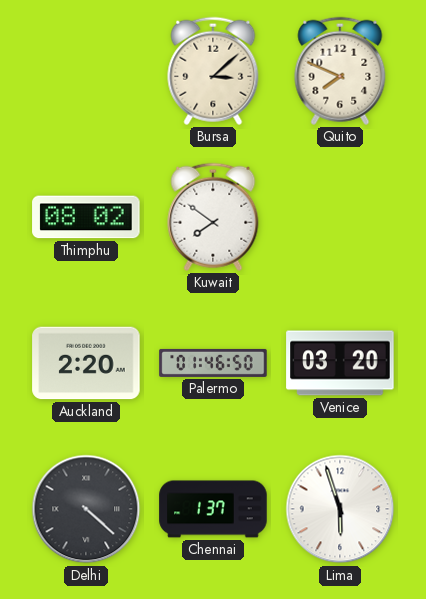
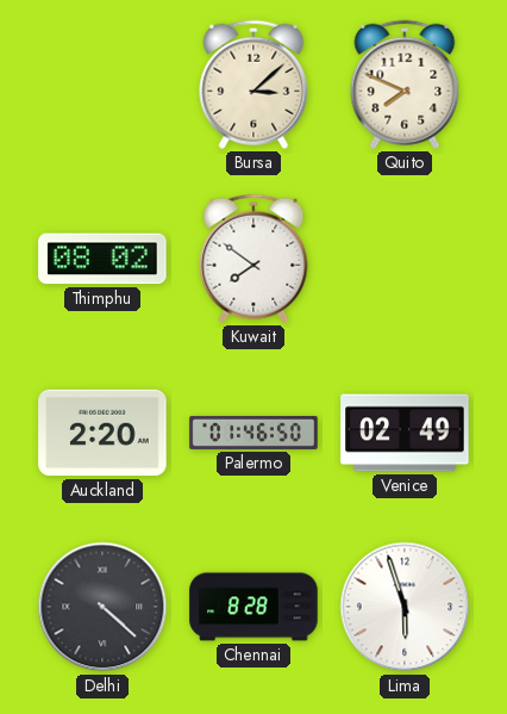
Venice: 03:20 -> 02:49 (405, 433)
Chennai: 1:37 -> 8:28 (253, 607)
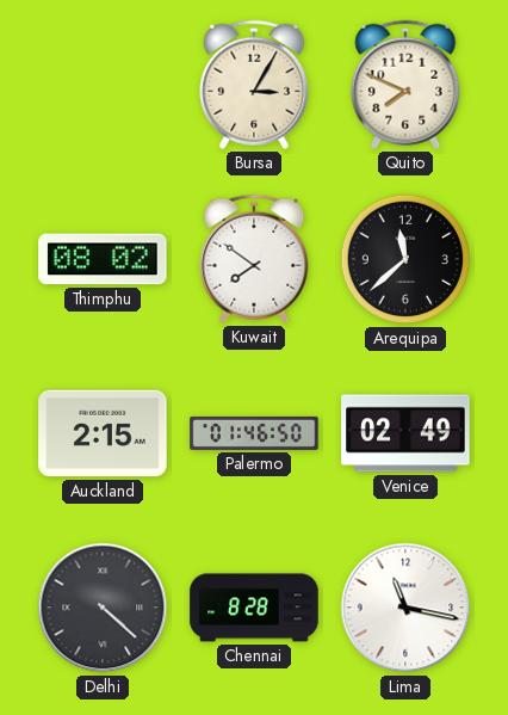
Bursa: 3:08 -> 3:05 (254, 85)
Arequipa: none -> 11:38 (405, 259)
Auckland: 2:20 -> 2:15 (103, 433)
Lima: 5:57 -> 11:17 (405, 608)
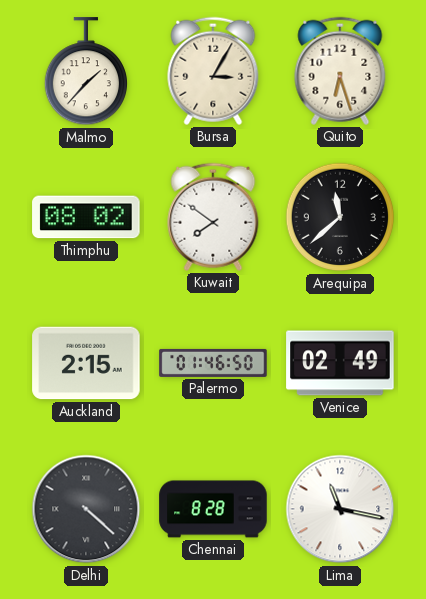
Malmo: none -> 1:37 (85, 72)
Quito: 7:49 -> 6:27 (340, 71)
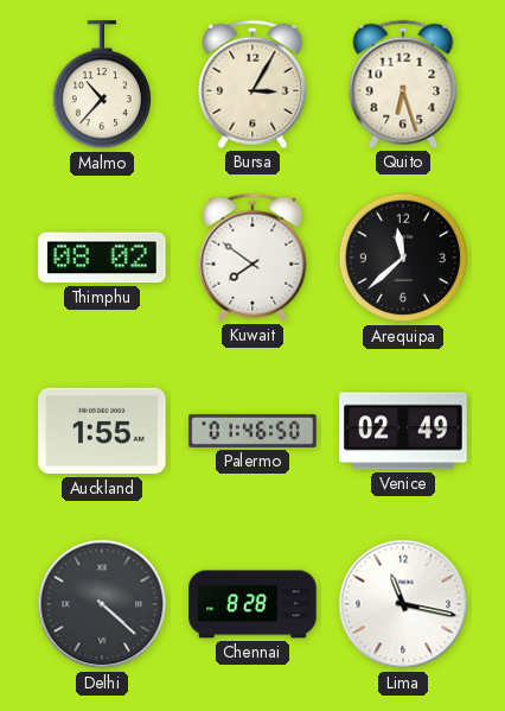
Malmo: 1:37 -> 10:37 (101, 85)
Auckland: 2:15 -> 1:55 (102, 431)
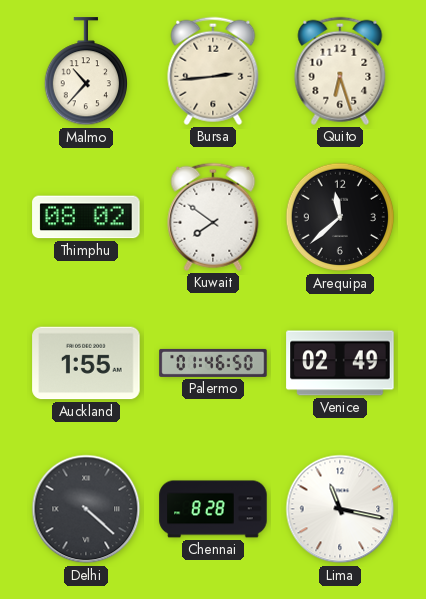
Bursa: 3:05 -> 2:44 (213, 71)
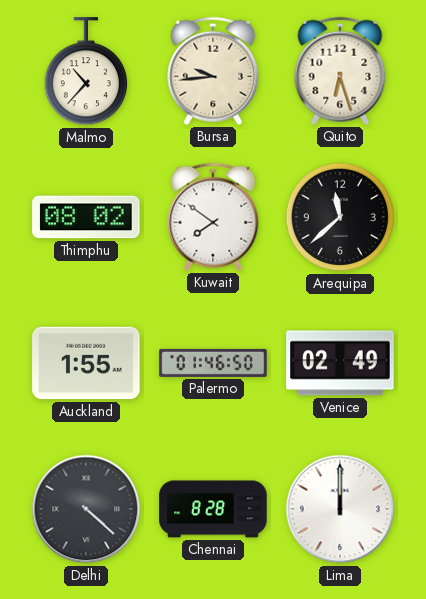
Bursa: 2:44 -> 9:44 (213, 71)
Lima: 11:17 -> 12:00 (340, 509)
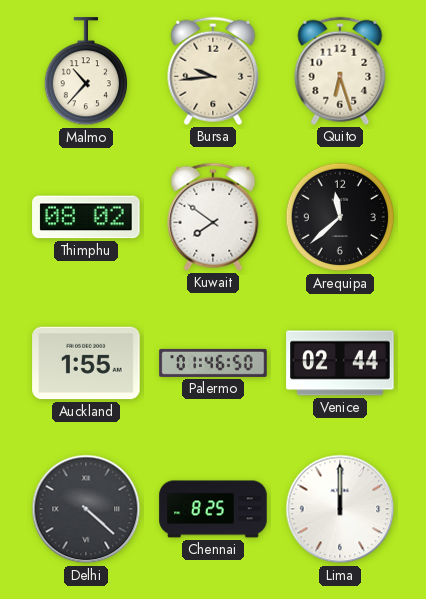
Venice: 02:49 -> 02:44 (340, 363)
Chennai: 8:28 -> 8:25 (213, 509)
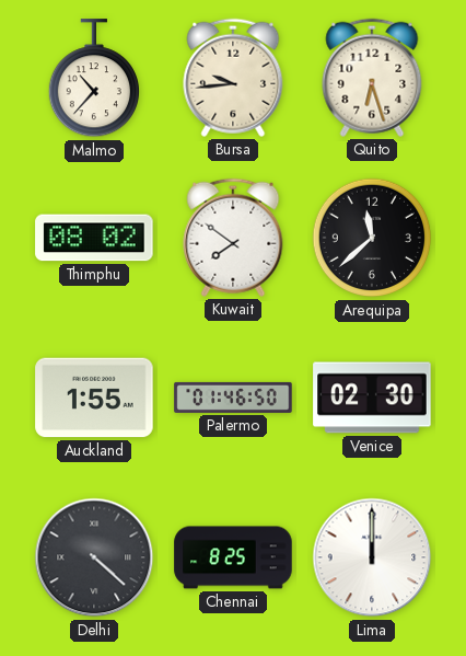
Venice: 02:44 -> 02:30 (372, 398)
